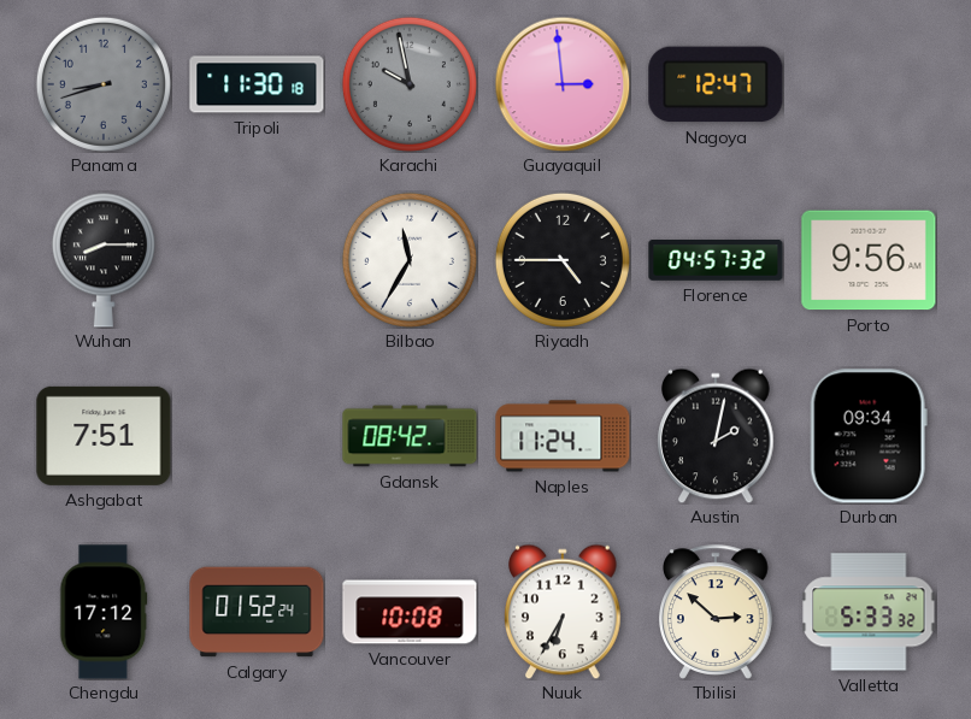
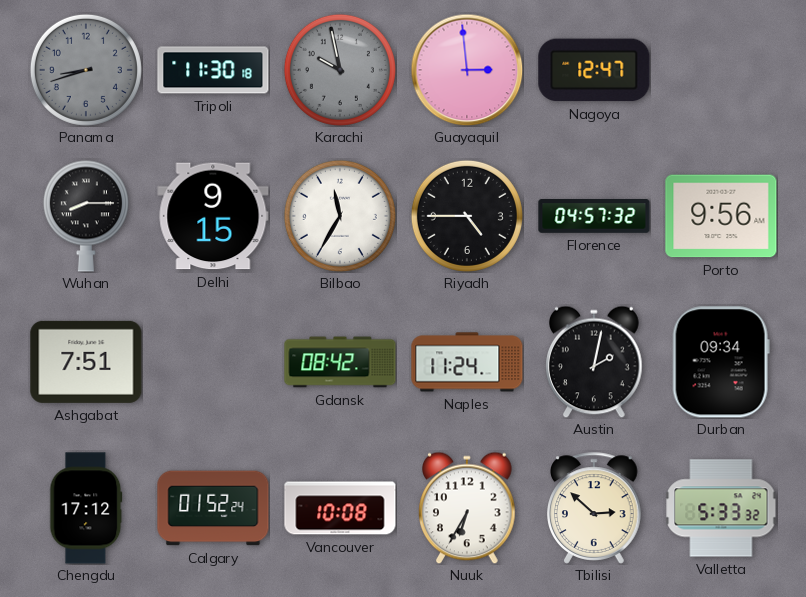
Delhi: none -> 9:15 (213, 216)
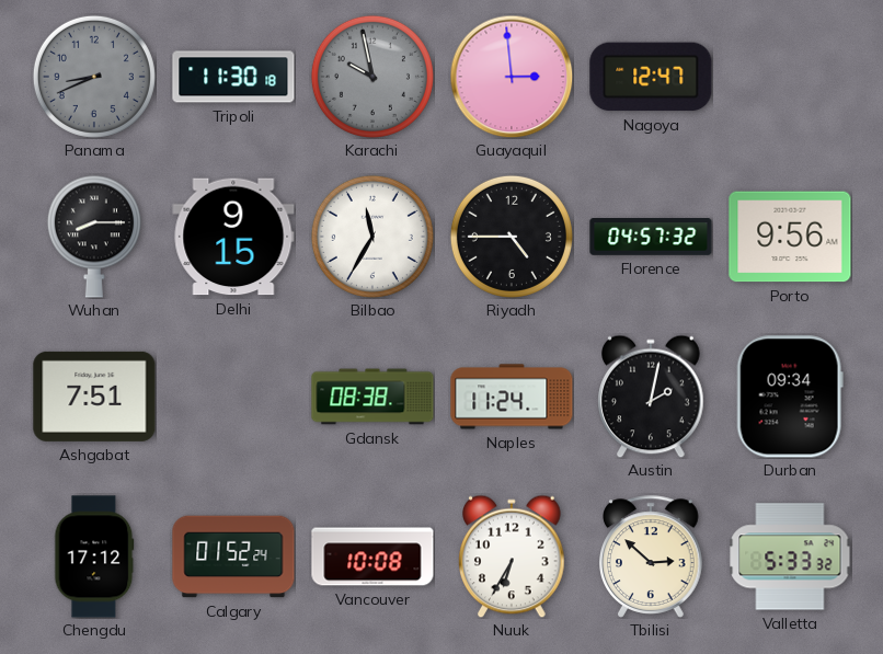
Panama: 8:42 -> 8:41 (94, 77)
Gdansk: 08:42 -> 08:38 (372, 397)
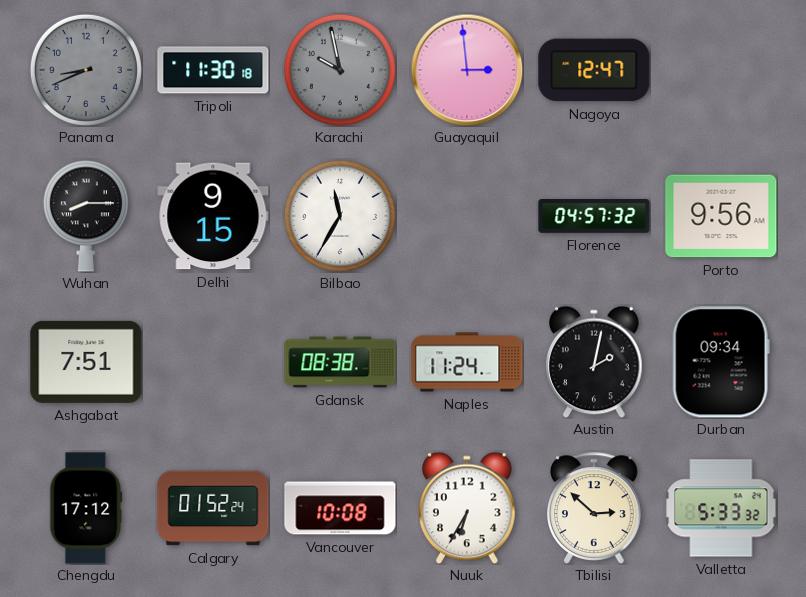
Riyadh: 4:45 -> none (512, 237)
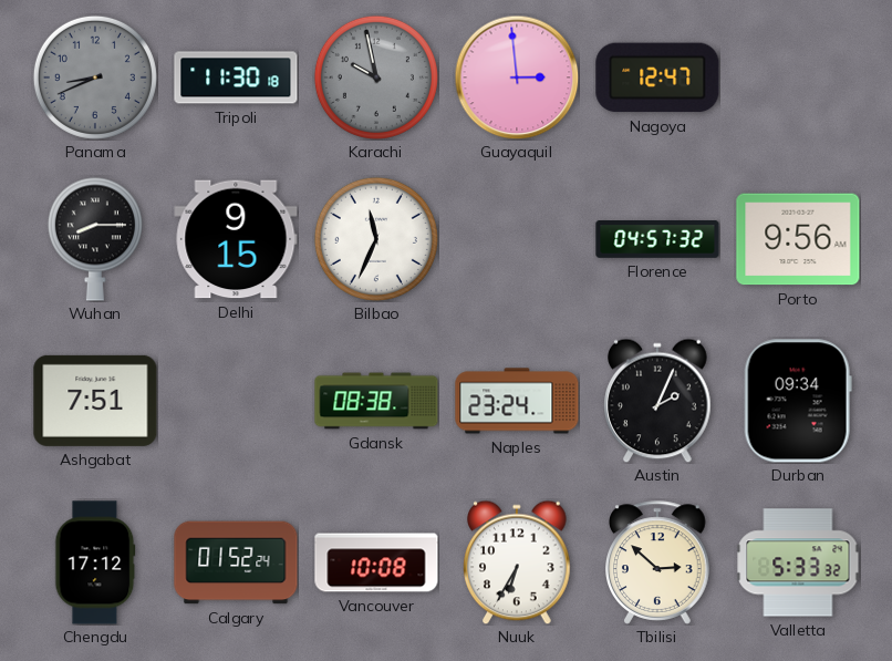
Bilbao: 11:35 -> 11:34 (376, 239)
Naples: 11:24 -> 23:24 (517, 401)
Austin: 2:02 -> 2:04 (657, 401)
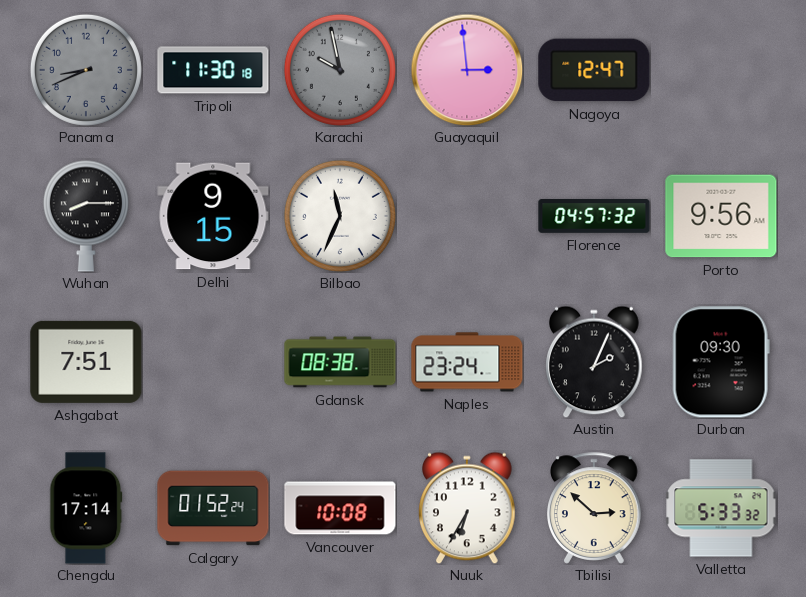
Durban: 09:34 -> 09:30 (721, 362)
Chengdu: 17:12 -> 17:14 (86, 508)
